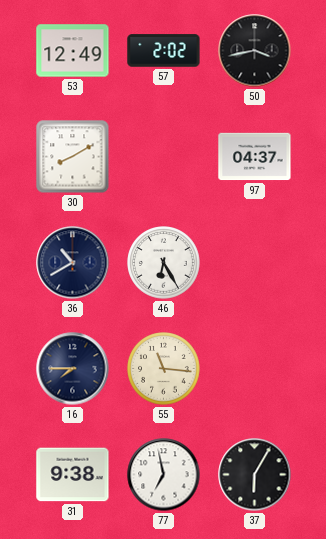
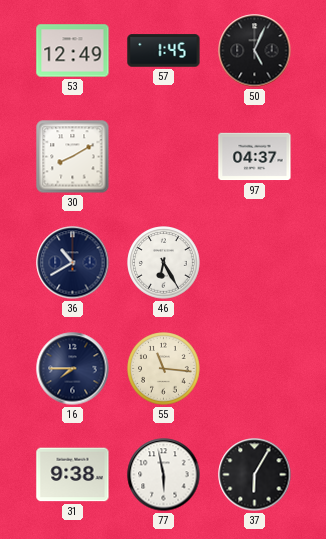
57: 2:02 -> 1:45 (164, 51)
50: 3:43 -> 5:04 (255, 51)
77: 6:58 -> 5:58 (164, 475)
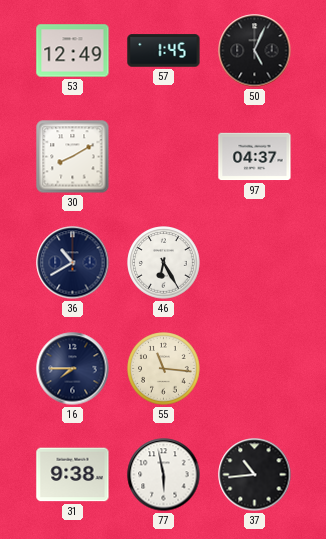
37: 6:05 -> 10:44 (255, 475)
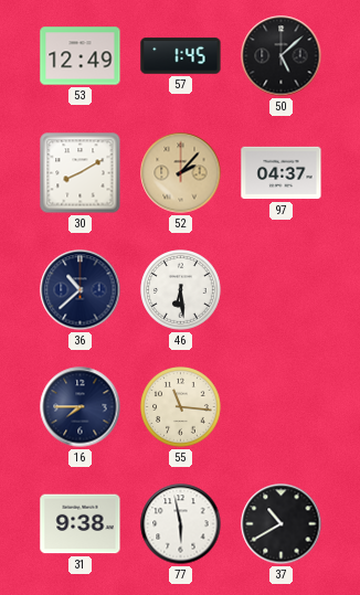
50: 5:04 -> 5:08 (282, 56)
52: none -> 2:07 (181, 173)
36: 10:40 -> 10:38 (81, 290)
46: 6:25 -> 6:29 (181, 290)
37: 10:44 -> 10:40 (282, 524)
